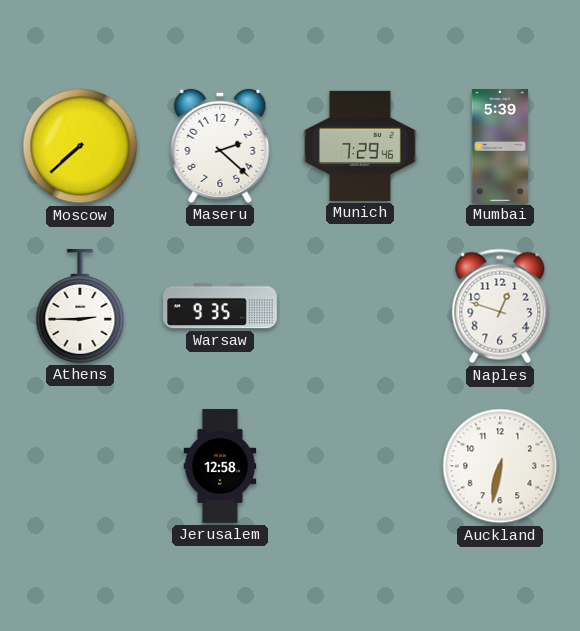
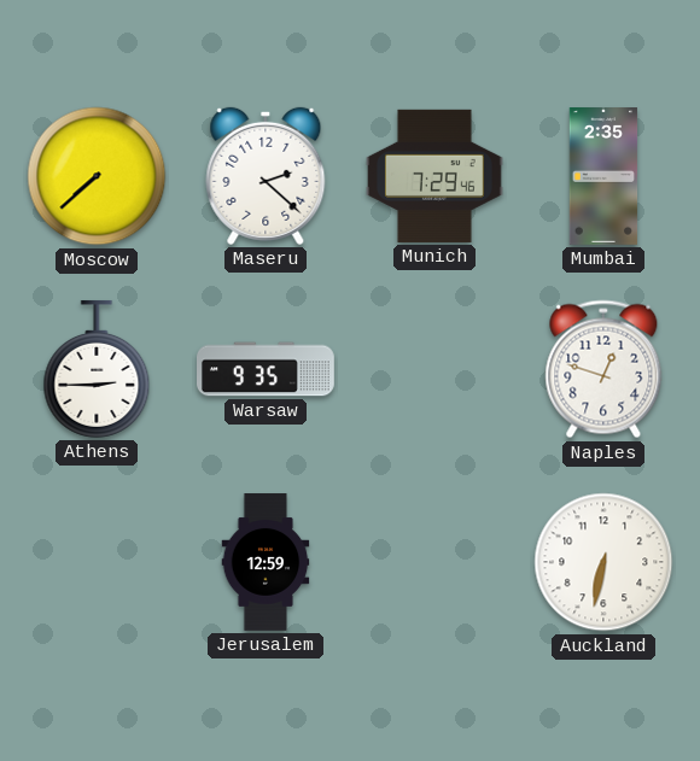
Mumbai: 5:39 -> 2:35 (603, 177)
Jerusalem: 12:58 -> 12:59 (266, 562)
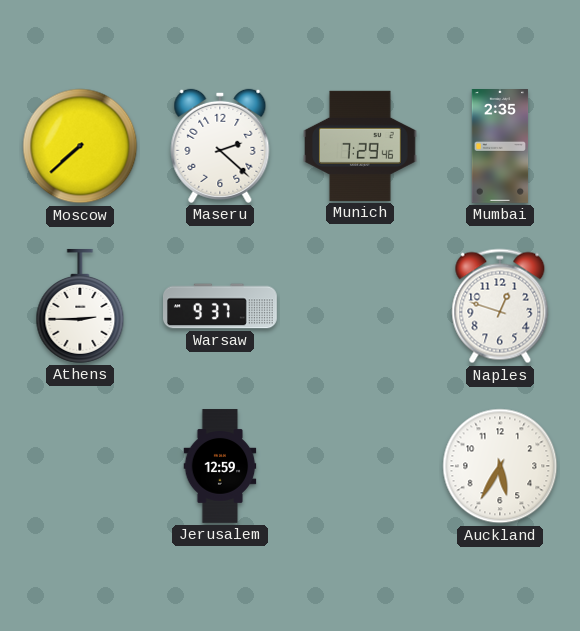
Warsaw: 9:35 -> 9:37 (221, 306)
Auckland: 6:32 -> 5:35 (500, 466)
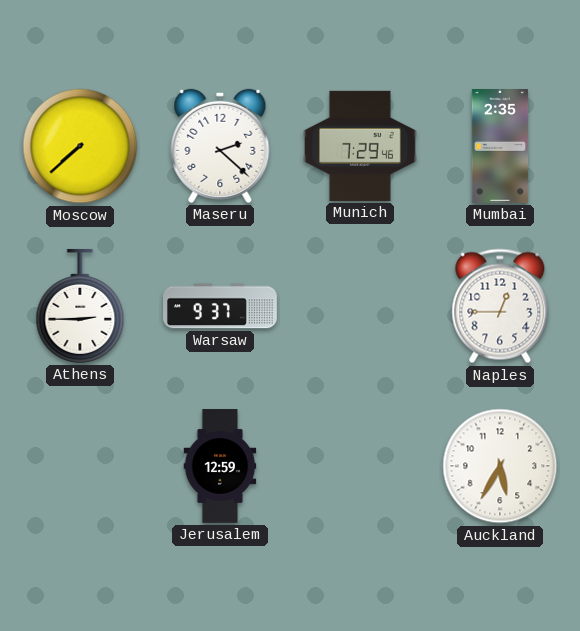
Naples: 12:48 -> 12:45 (500, 306)
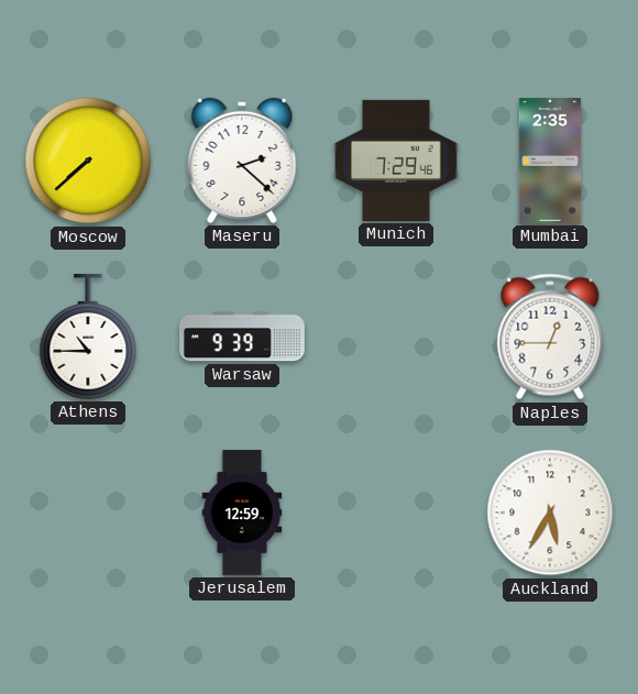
Athens: 2:45 -> 10:45 (88, 337)
Warsaw: 9:37 -> 9:39 (243, 337)
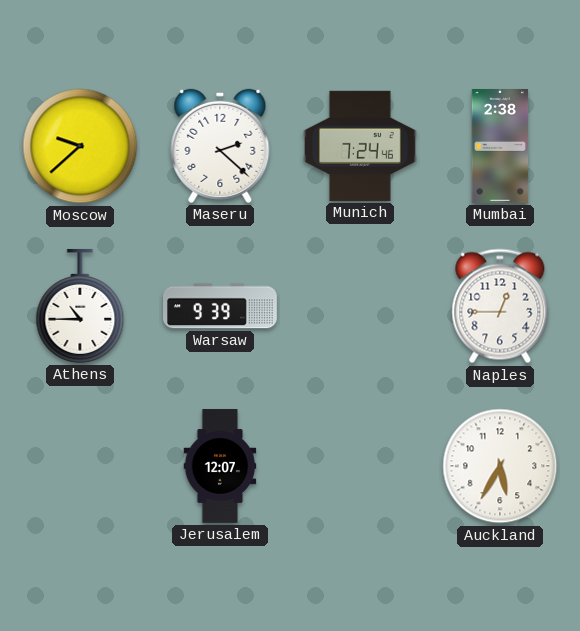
Moscow: 7:38 -> 9:38 (80, 146)
Munich: 7:29 -> 7:24 (361, 146)
Mumbai: 2:35 -> 2:38 (500, 147)
Jerusalem: 12:59 -> 12:07 (220, 466)
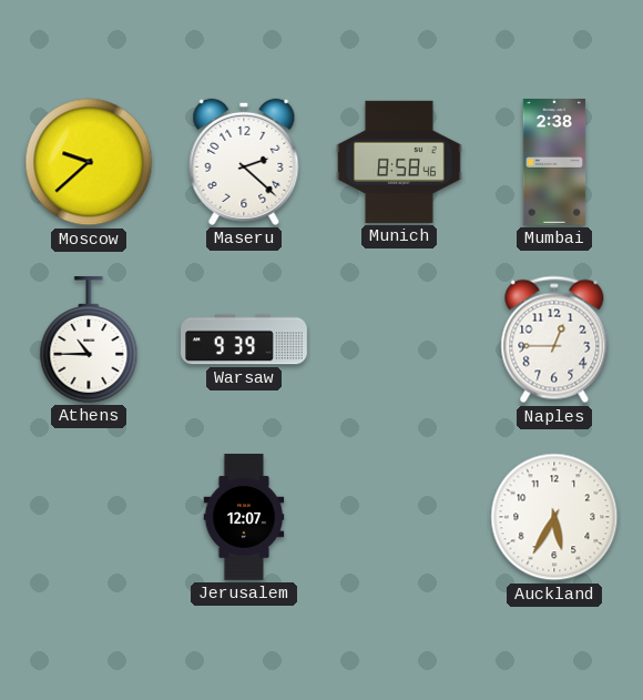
Munich: 7:24 -> 8:58 (400, 162)
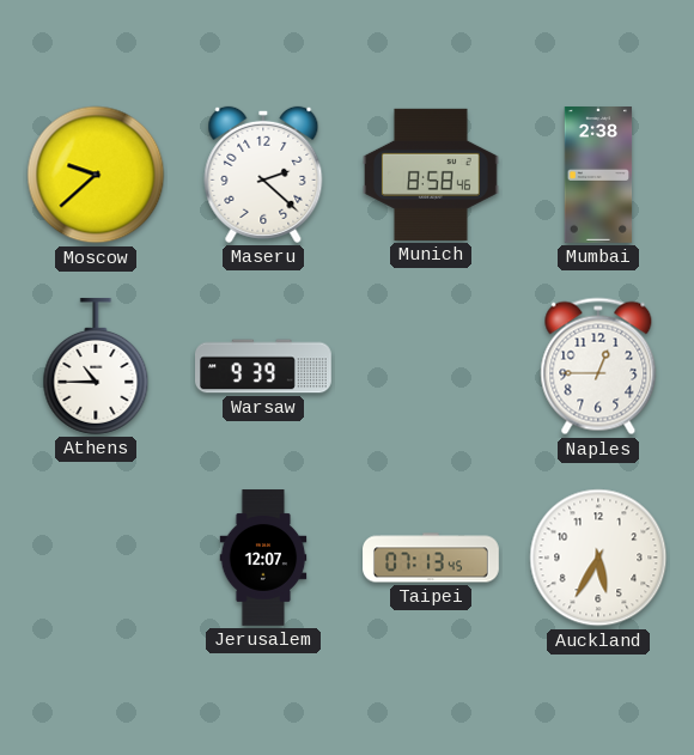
Taipei: none -> 07:13 (431, 558)
